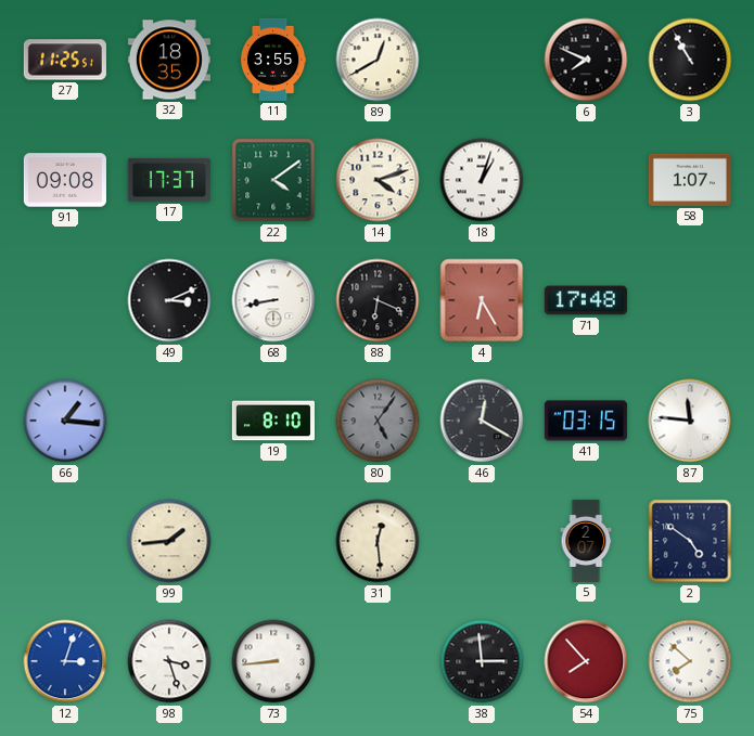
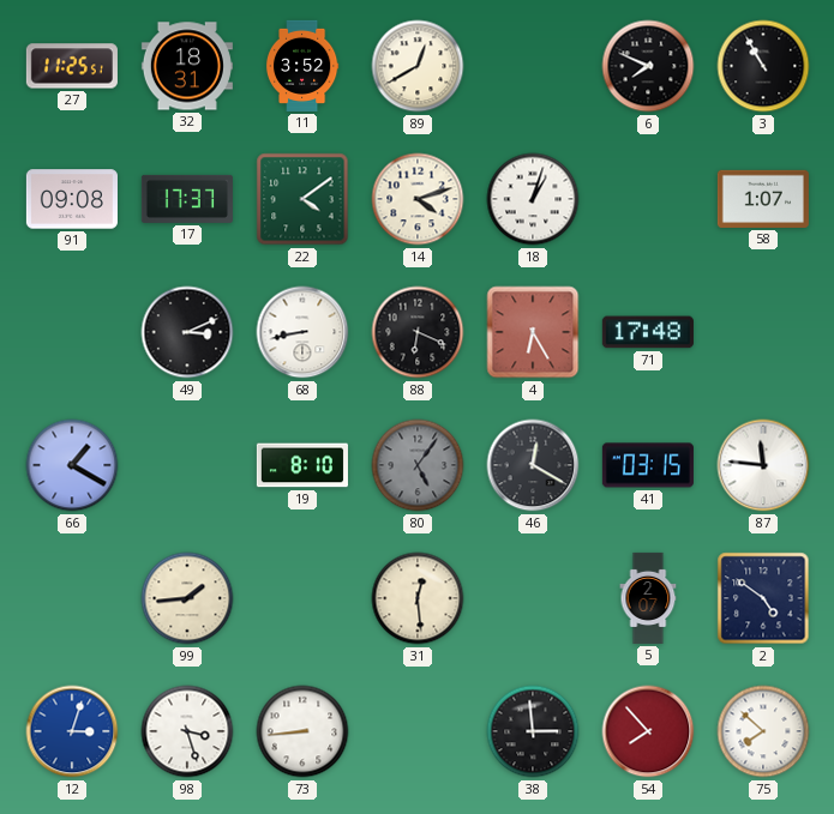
32: 18:35 -> 18:31 (187, 66)
11: 3:55 -> 3:52 (302, 66)
66: 1:16 -> 1:20 (72, 465)
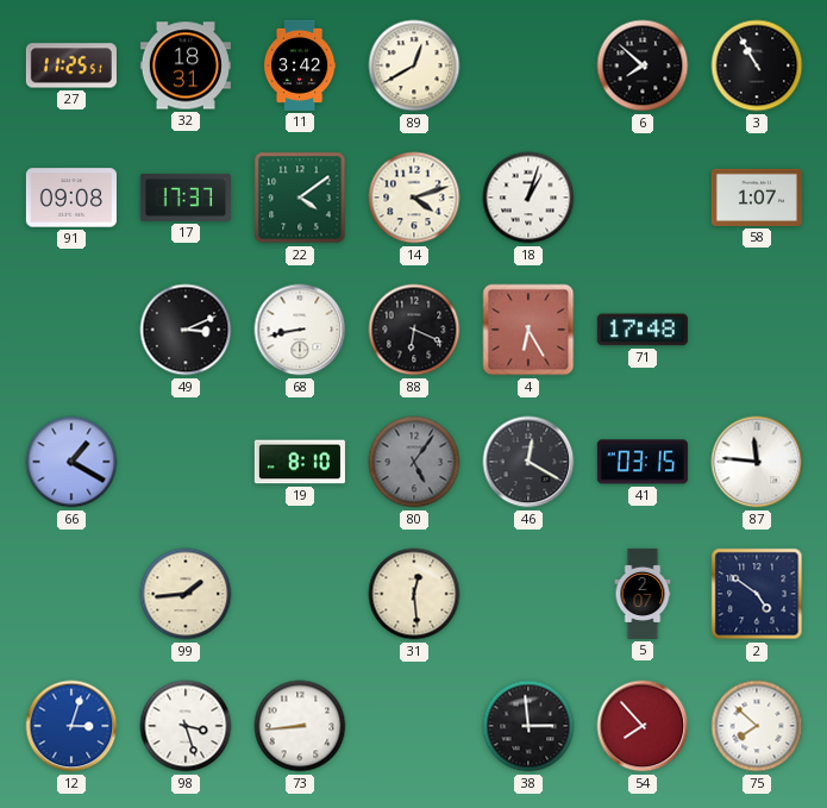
11: 3:52 -> 3:42 (300, 65)
6: 7:49 -> 7:52 (643, 65)
